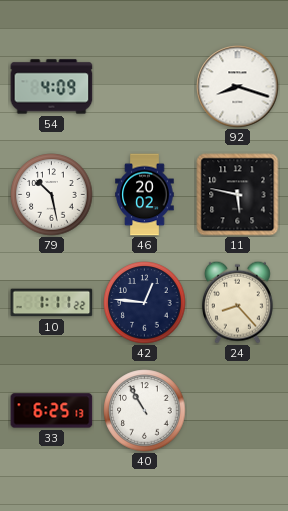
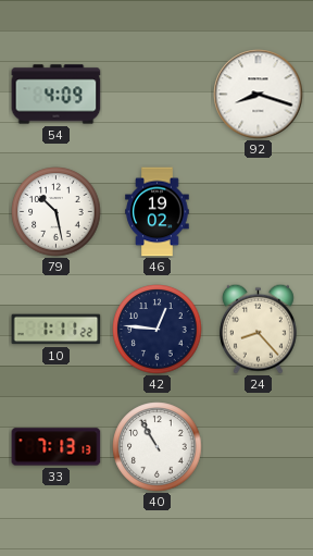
46: 20:02 -> 19:02 (158, 212)
11: 5:47 -> none (238, 195)
33: 6:25 -> 7:13 (57, 447)
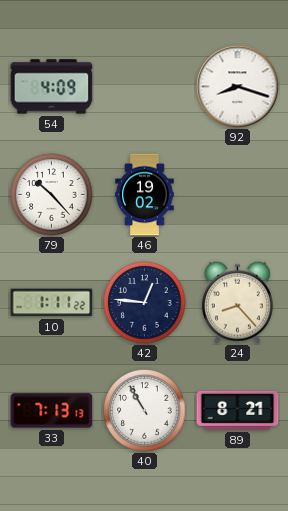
79: 10:28 -> 10:23 (52, 195)
89: none -> 8:21 (238, 410)
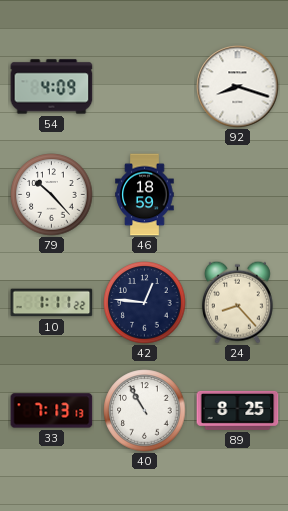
46: 19:02 -> 18:59 (145, 195)
89: 8:21 -> 8:25 (238, 410)
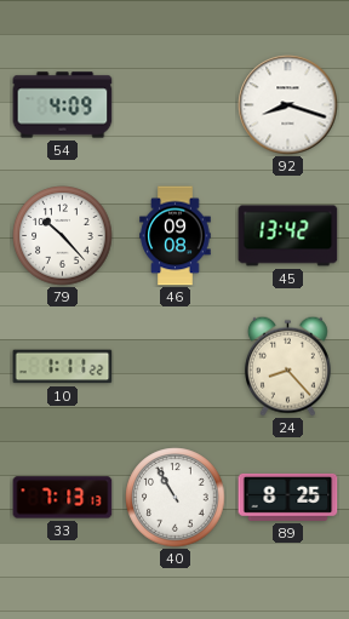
46: 18:59 -> 09:08 (176, 236)
45: none -> 13:42 (288, 236)
42: 12:46 -> none (145, 303)
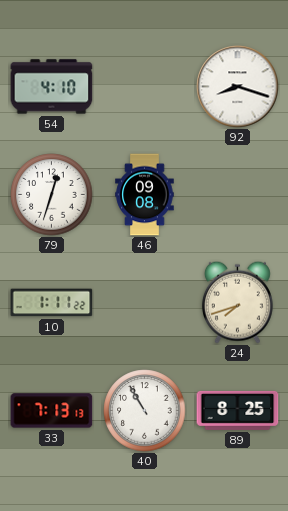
54: 4:09 -> 4:10 (52, 87)
79: 10:23 -> 12:33 (52, 195)
45: 13:42 -> none (288, 236)
24: 8:23 -> 7:42 (237, 302)
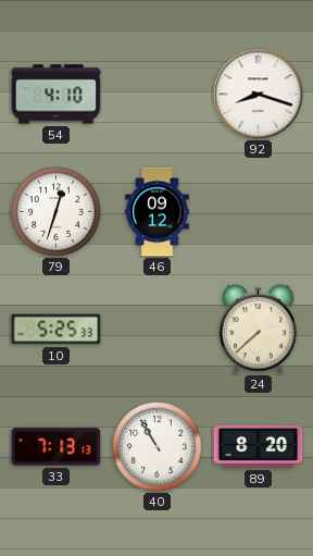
46: 09:08 -> 09:12 (158, 212)
10: 1:11 -> 5:25 (57, 330)
24: 7:42 -> 7:38 (258, 329)
89: 8:25 -> 8:20 (259, 446)
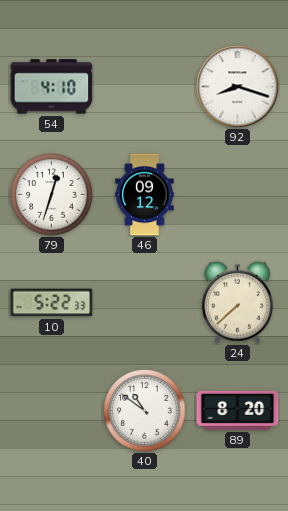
10: 5:25 -> 5:22 (52, 303)
33: 7:13 -> none (57, 447)
40: 10:55 -> 10:51 (145, 411)
